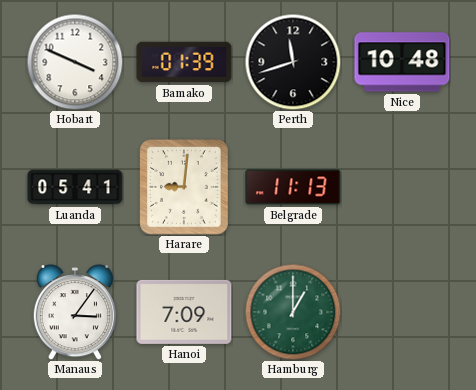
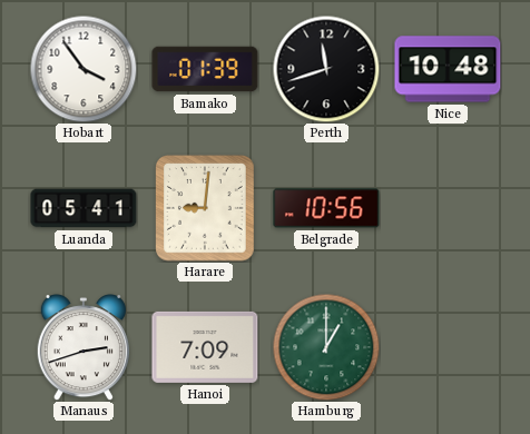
Hobart: 3:49 -> 3:54 (84, 69)
Belgrade: 11:13 -> 10:56 (326, 208)
Manaus: 3:06 -> 2:42 (84, 347)
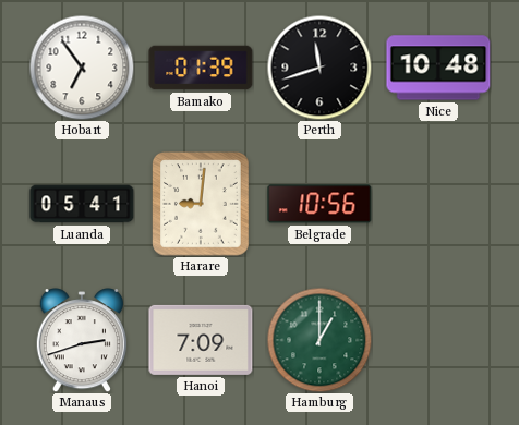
Hobart: 3:54 -> 6:54 (82, 68)
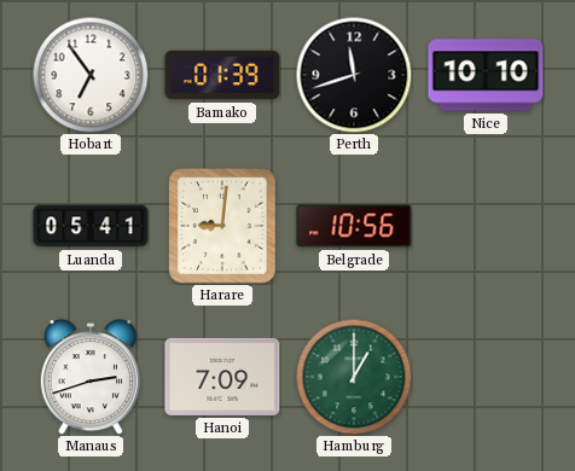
Nice: 10:48 -> 10:10 (486, 75)
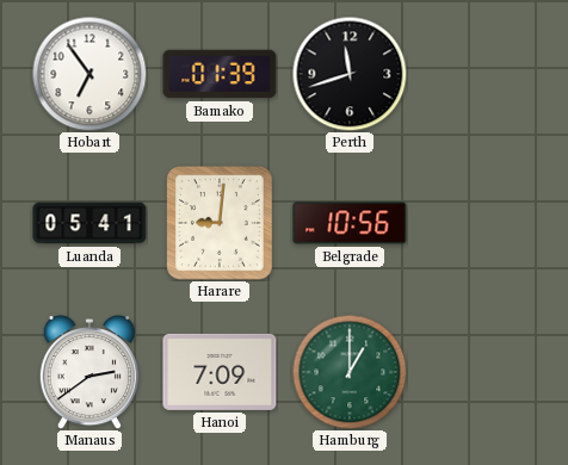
Nice: 10:10 -> none (486, 75)
Manaus: 2:42 -> 2:39 (89, 372)
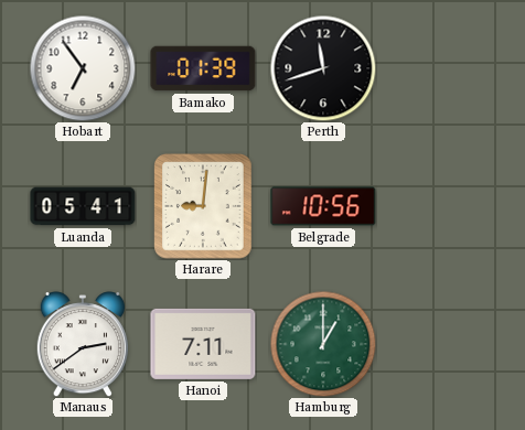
Hanoi: 7:09 -> 7:11 (203, 344)
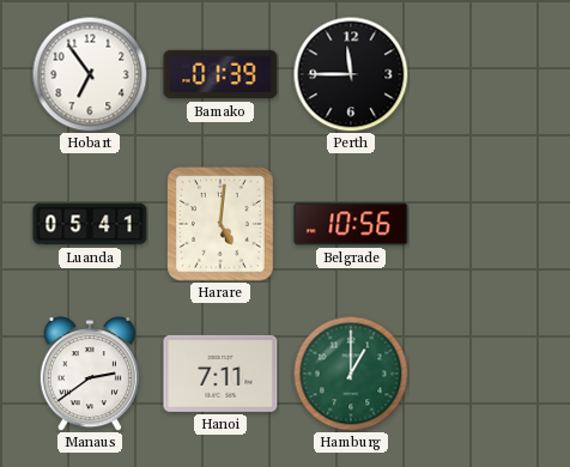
Perth: 11:42 -> 11:45 (351, 74)
Harare: 9:01 -> 5:01 (222, 224)
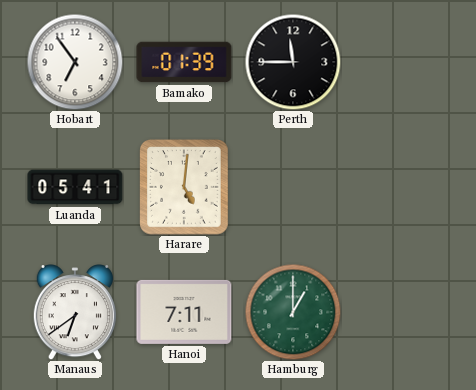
Belgrade: 10:56 -> none (351, 224)
Manaus: 2:39 -> 6:39 (75, 312)
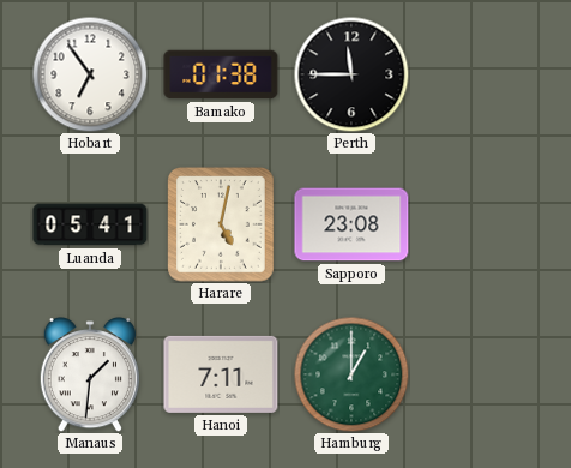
Bamako: 01:39 -> 01:38 (221, 74)
Harare: 5:01 -> 5:02 (222, 224)
Sapporo: none -> 23:08 (351, 224)
Manaus: 6:39 -> 1:31 (90, 374)
